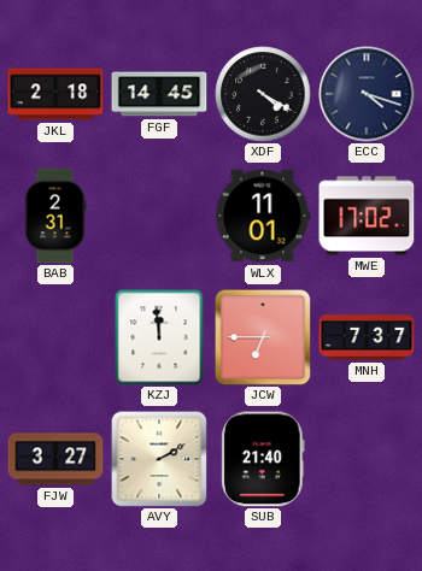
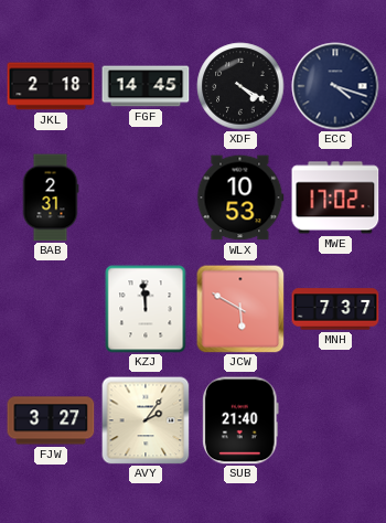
WLX: 11:01 -> 10:53 (240, 198)
JCW: 6:45 -> 5:50 (240, 309)
AVY: 2:10 -> 2:06 (146, 420)
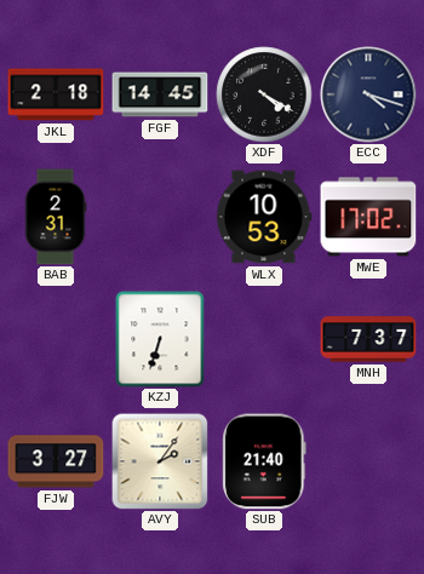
KZJ: 11:59 -> 6:33 (160, 339)
JCW: 5:50 -> none (240, 309)
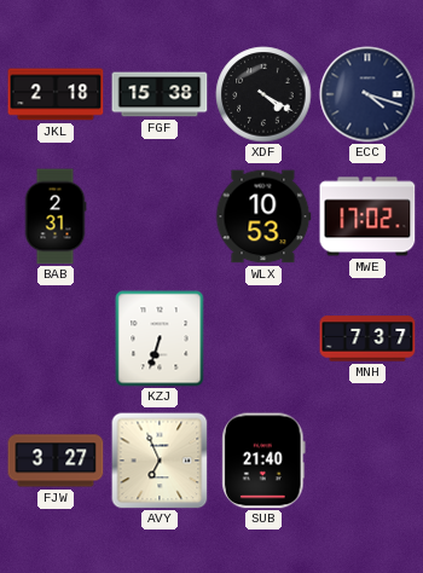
FGF: 14:45 -> 15:38 (160, 94)
AVY: 2:06 -> 6:56 (160, 461)
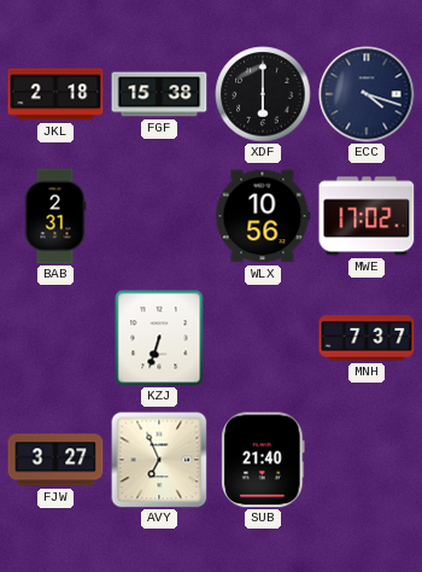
XDF: 4:20 -> 6:00 (263, 94)
WLX: 10:53 -> 10:56 (263, 216)
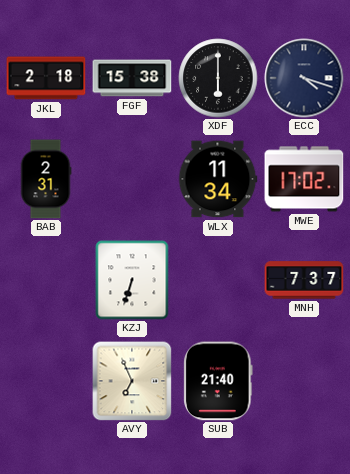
WLX: 10:56 -> 11:34 (218, 179)
FJW: 3:27 -> none (55, 460)
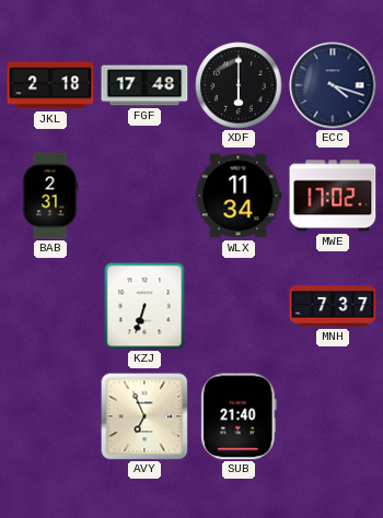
FGF: 15:38 -> 17:48 (144, 85)
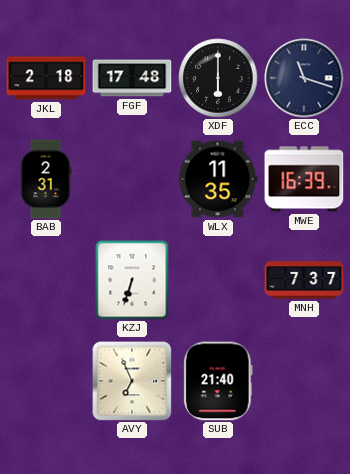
ECC: 4:18 -> 11:18 (304, 78)
WLX: 11:34 -> 11:35 (218, 179)
MWE: 17:02 -> 16:39 (304, 179)
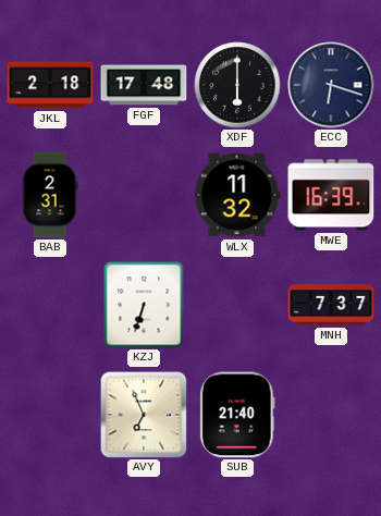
ECC: 11:18 -> 6:18 (331, 85)
WLX: 11:35 -> 11:32 (237, 195)
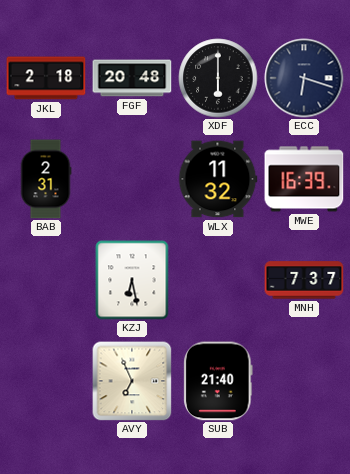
FGF: 17:48 -> 20:48 (132, 78)
KZJ: 6:33 -> 6:28 (132, 280)
